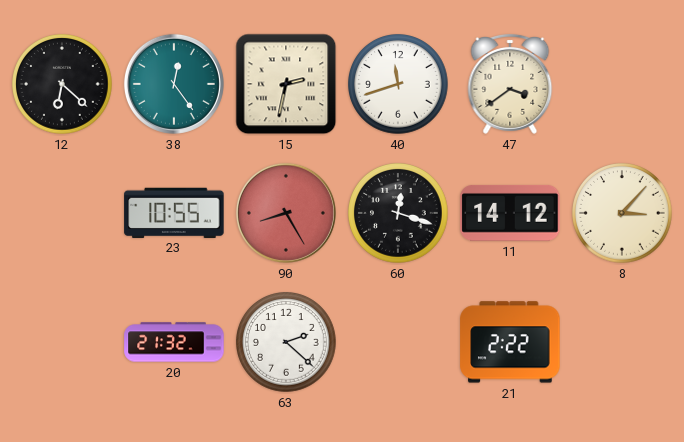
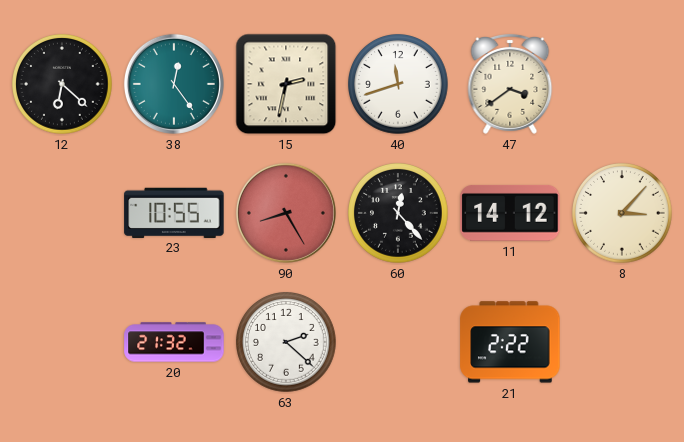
60: 12:18 -> 12:23 (399, 214)
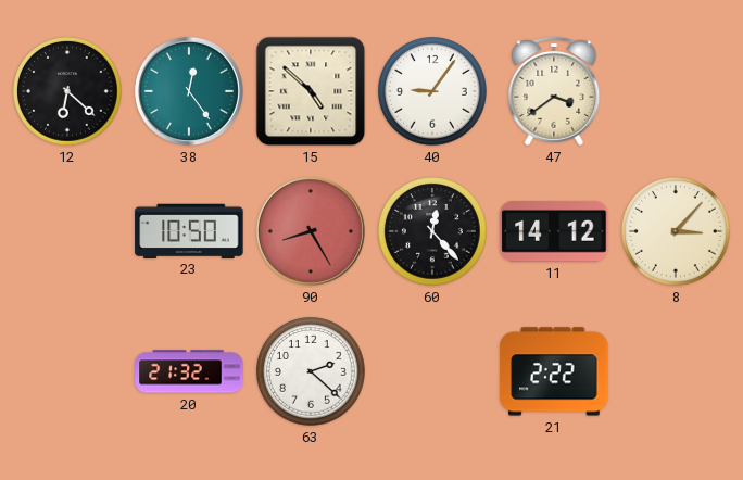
15: 2:32 -> 4:52 (311, 91)
40: 11:42 -> 9:06 (433, 92)
23: 10:55 -> 10:50 (189, 230)
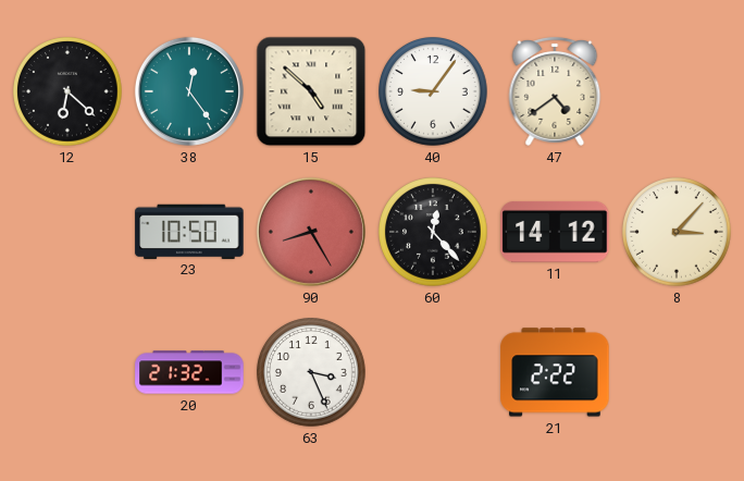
47: 3:39 -> 4:39 (555, 91)
63: 2:22 -> 3:26 (312, 373)
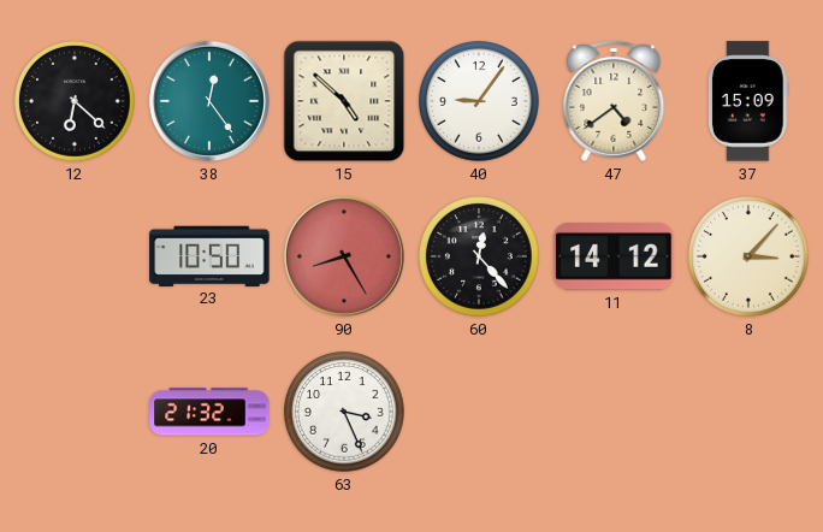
37: none -> 15:09 (750, 101)
21: 2:22 -> none (555, 372)
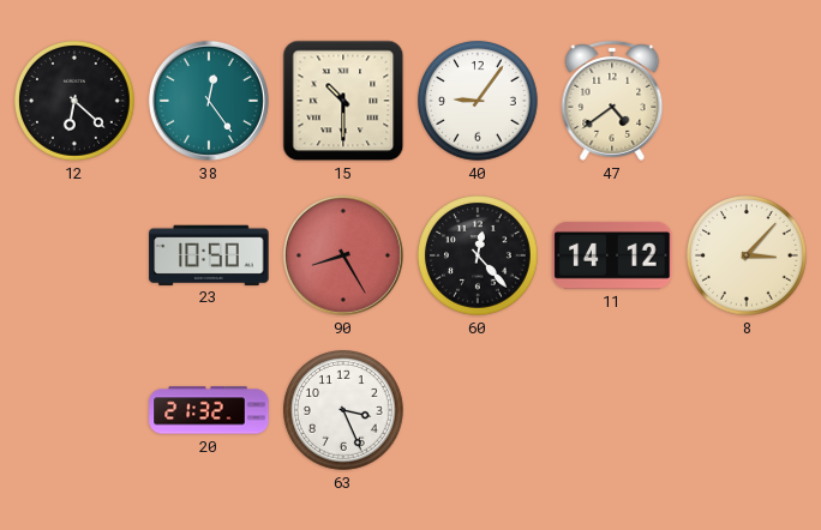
15: 4:52 -> 10:30 (343, 101)
37: 15:09 -> none (750, 101)
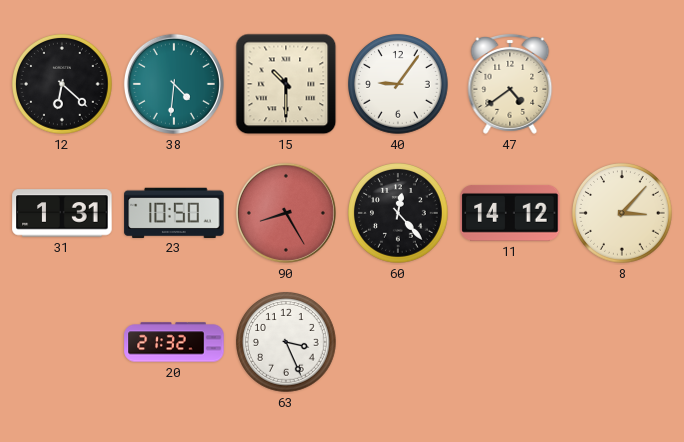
38: 12:24 -> 4:31 (174, 84)
31: none -> 1:31 (62, 213)
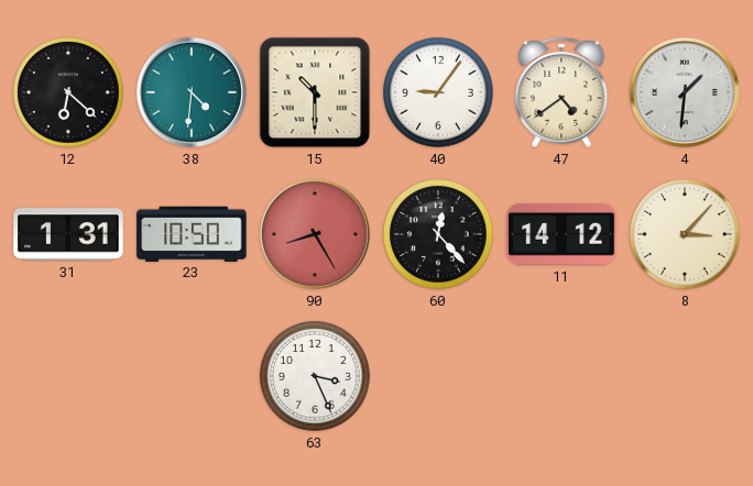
4: none -> 1:31 (685, 92)
20: 21:32 -> none (174, 342)
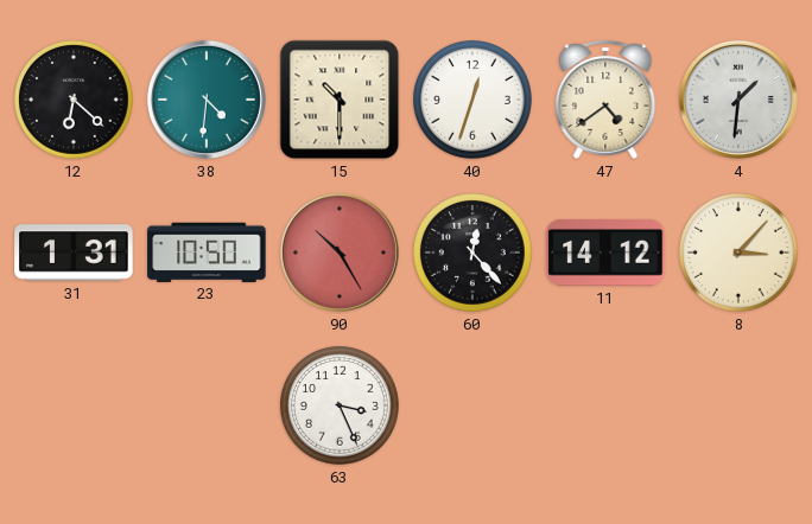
40: 9:06 -> 12:33 (474, 101)
90: 8:25 -> 10:25 (340, 253)
